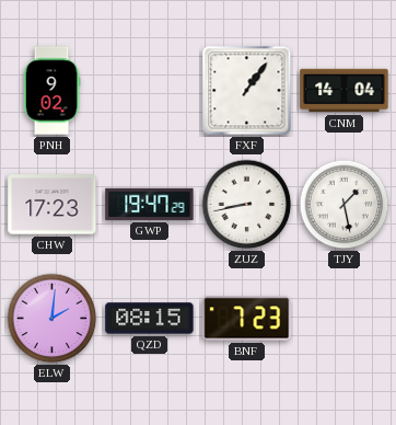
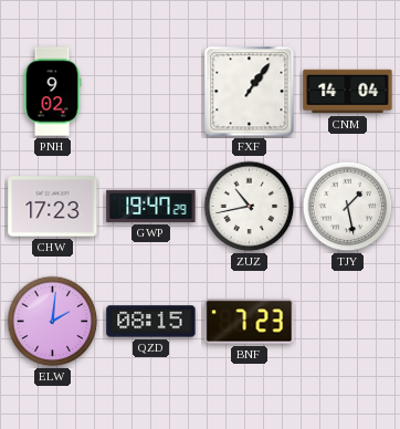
ZUZ: 8:43 -> 10:43 (250, 207)
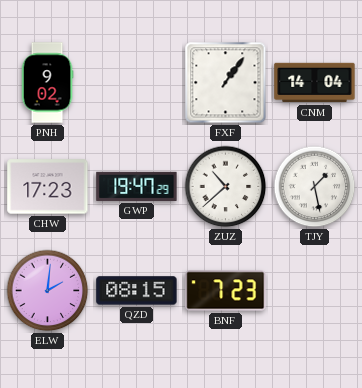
ZUZ: 10:43 -> 10:38 (226, 187)
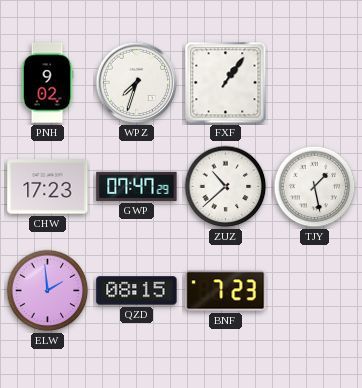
WPZ: none -> 7:33 (137, 83)
CNM: 14:04 -> none (315, 83)
GWP: 19:47 -> 07:47 (137, 186)
ELW: 2:01 -> 1:59 (48, 291)
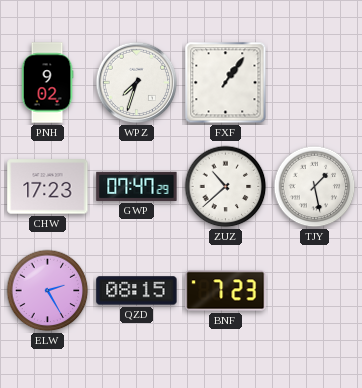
ELW: 1:59 -> 2:25 (48, 291)
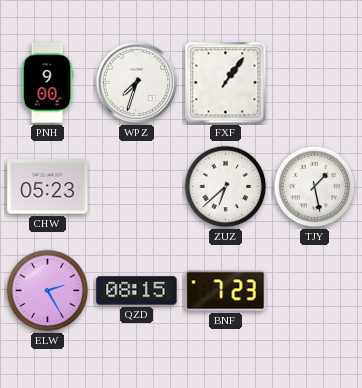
PNH: 9:02 -> 9:00 (47, 83)
CHW: 17:23 -> 05:23 (48, 187)
GWP: 07:47 -> none (137, 186)
ZUZ: 10:38 -> 6:38 (226, 187)
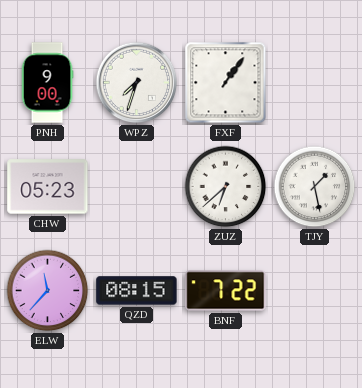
ELW: 2:25 -> 11:37 (48, 291)
BNF: 7:23 -> 7:22 (226, 291)
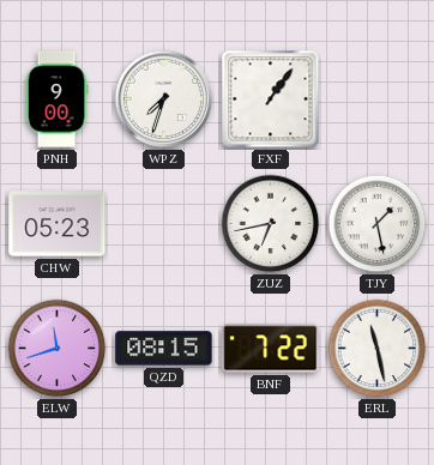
ZUZ: 6:38 -> 6:43 (271, 224)
ELW: 11:37 -> 11:42 (58, 349)
ERL: none -> 11:28 (378, 349)
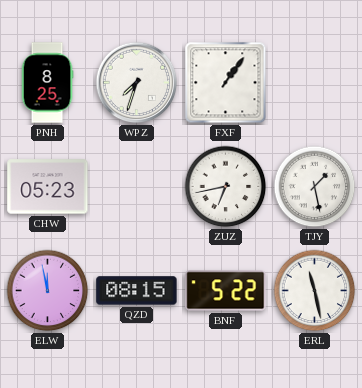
PNH: 9:00 -> 8:25 (47, 83)
ELW: 11:42 -> 11:58 (48, 291)
BNF: 7:22 -> 5:22 (226, 291)
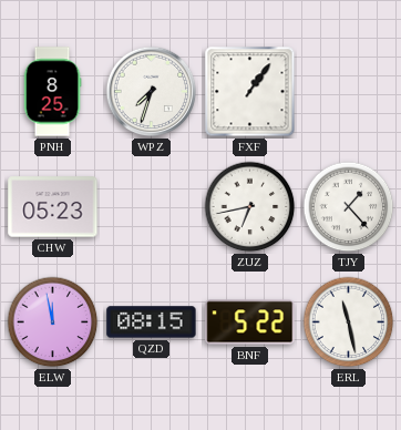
TJY: 1:28 -> 1:23 (349, 207)
